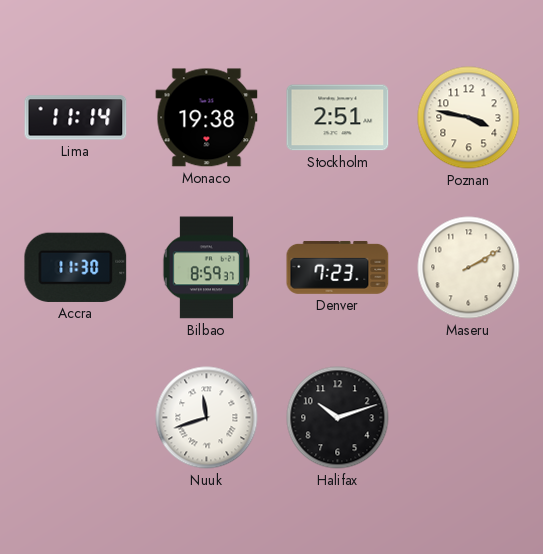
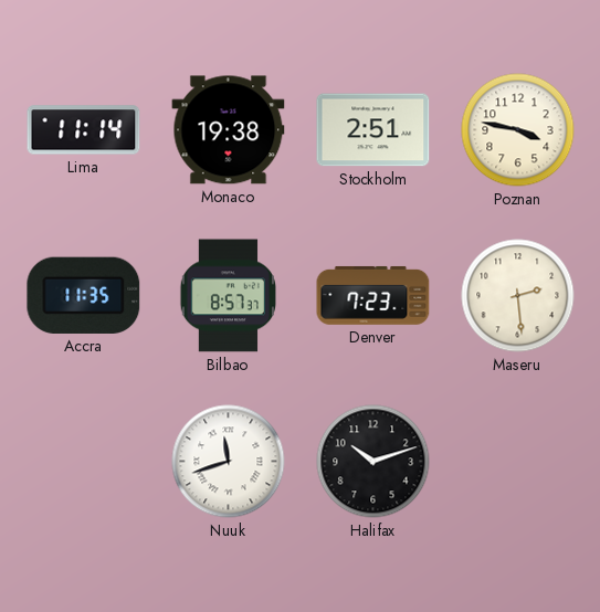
Accra: 11:30 -> 11:35 (84, 295)
Bilbao: 8:59 -> 8:57 (228, 296)
Maseru: 2:10 -> 2:29 (518, 296)
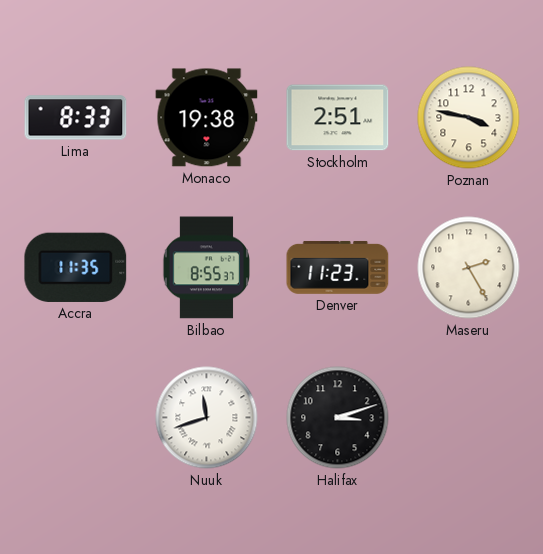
Lima: 11:14 -> 8:33 (76, 118)
Bilbao: 8:57 -> 8:55 (206, 268)
Denver: 7:23 -> 11:23 (338, 267)
Maseru: 2:29 -> 2:25 (469, 268)
Halifax: 10:12 -> 3:12 (338, 418)
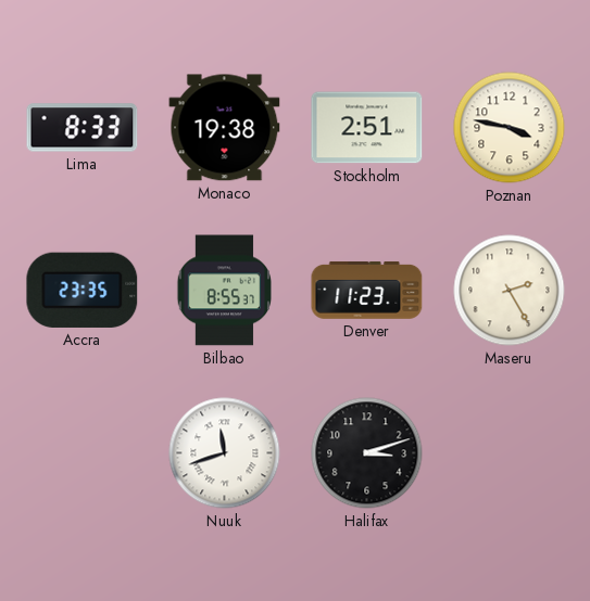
Accra: 11:35 -> 23:35 (83, 290)
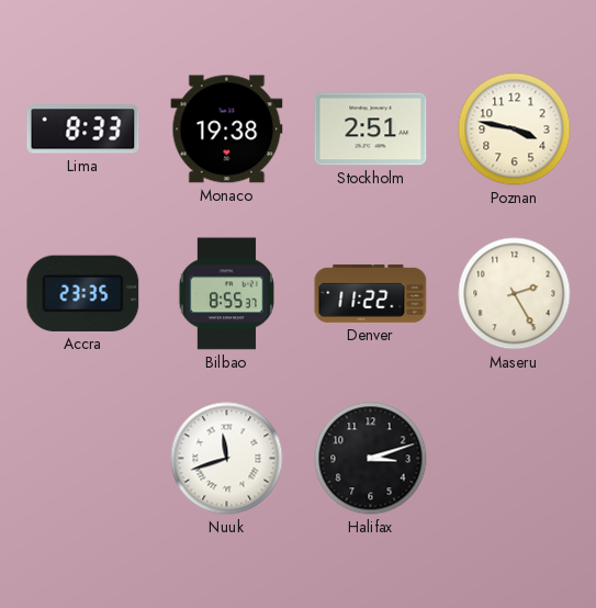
Denver: 11:23 -> 11:22 (371, 293)
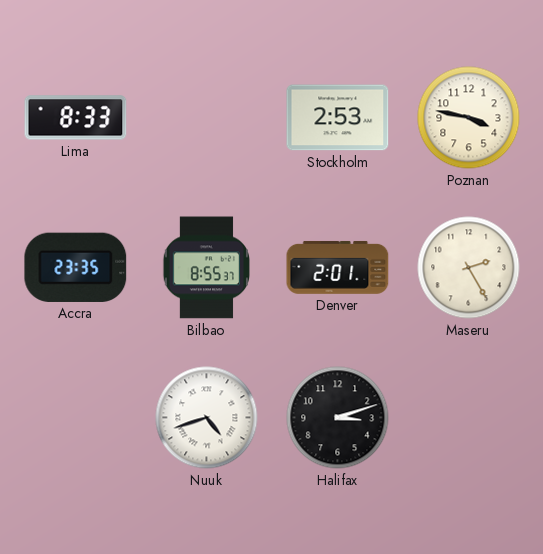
Monaco: 19:38 -> none (227, 130)
Stockholm: 2:51 -> 2:53 (338, 118)
Denver: 11:22 -> 2:01 (338, 267)
Nuuk: 11:42 -> 4:42 (207, 418)
